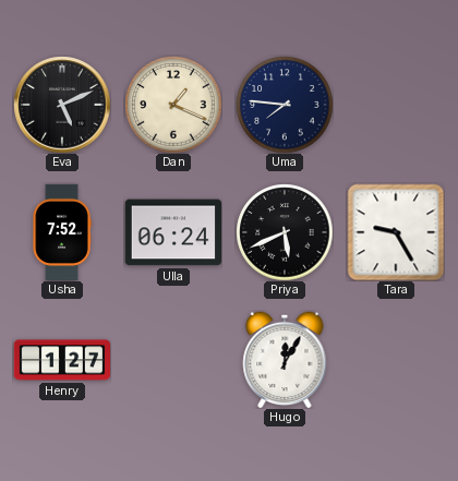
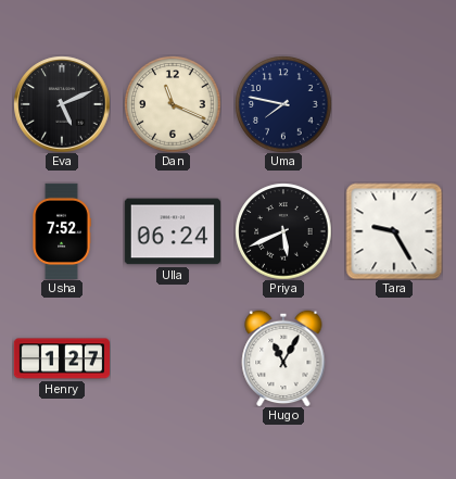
Dan: 1:19 -> 11:19 (173, 104)
Uma: 7:46 -> 7:47 (283, 104)
Hugo: 12:05 -> 11:05 (283, 358)
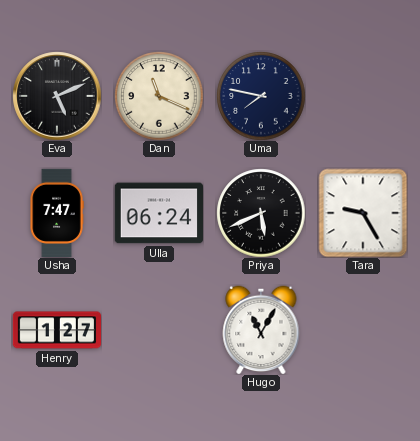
Usha: 7:52 -> 7:47 (57, 212)
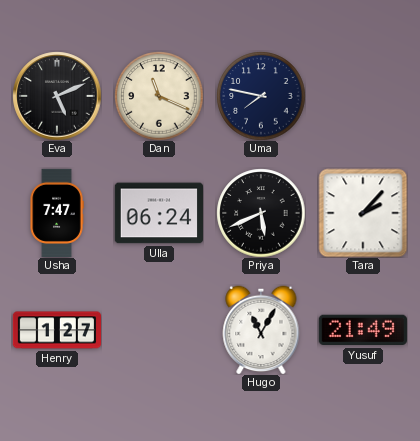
Tara: 9:25 -> 2:07 (363, 213)
Yusuf: none -> 21:49 (363, 330)
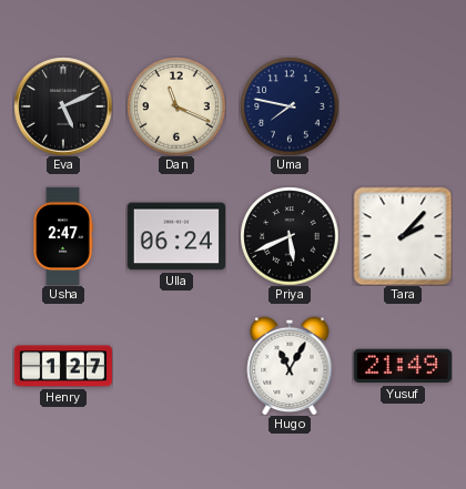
Usha: 7:47 -> 2:47 (63, 235)
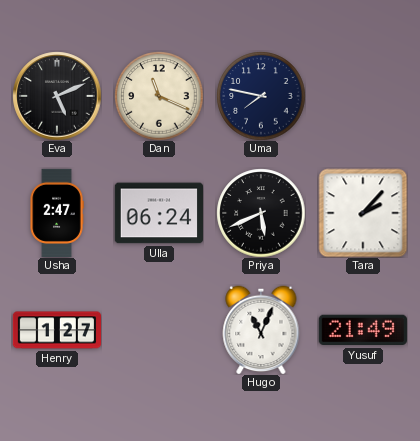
Hugo: 11:05 -> 11:04 (261, 330)
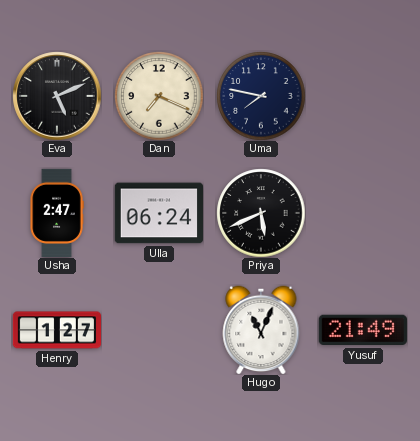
Dan: 11:19 -> 7:19 (159, 96)
Tara: 2:07 -> none (363, 213)
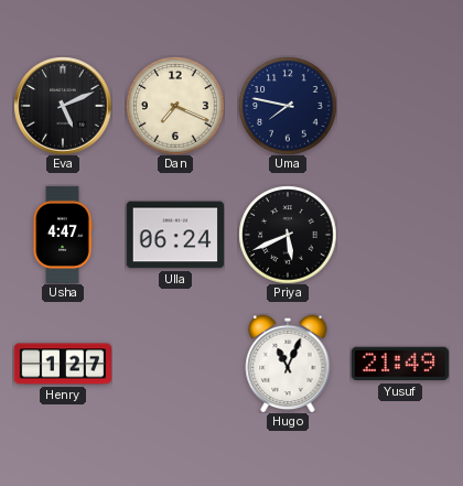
Usha: 2:47 -> 4:47 (63, 234)
